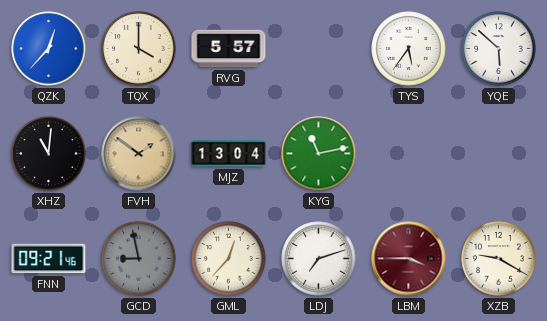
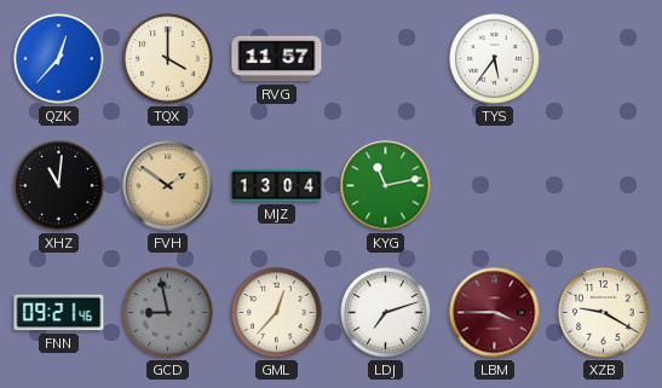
RVG: 5:57 -> 11:57 (277, 59)
YQE: 5:52 -> none (499, 49)
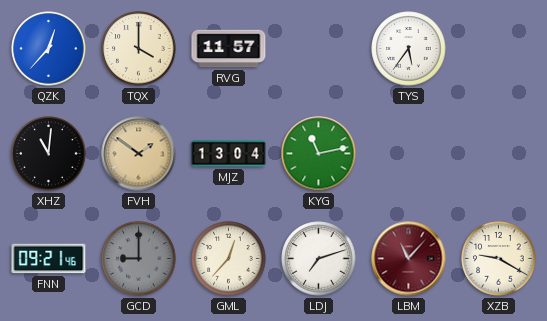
GCD: 8:58 -> 9:00 (139, 259)
LBM: 3:45 -> 11:07 (409, 259)
